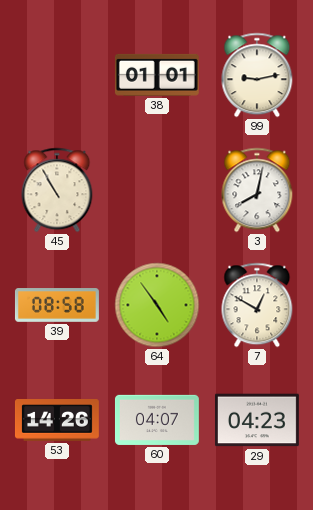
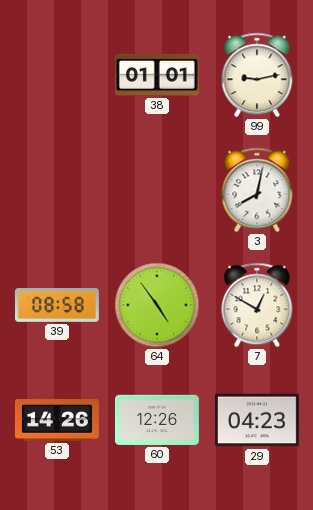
45: 10:55 -> none (57, 190)
60: 04:07 -> 12:26 (157, 420)
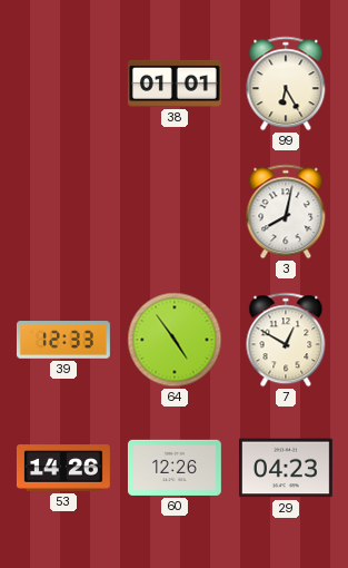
99: 9:13 -> 6:25 (286, 84)
39: 08:58 -> 12:33 (63, 340)
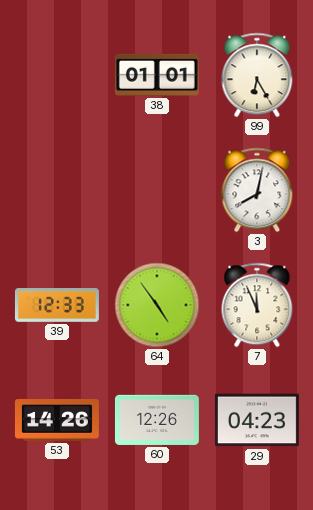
7: 12:50 -> 11:56 (257, 305)
